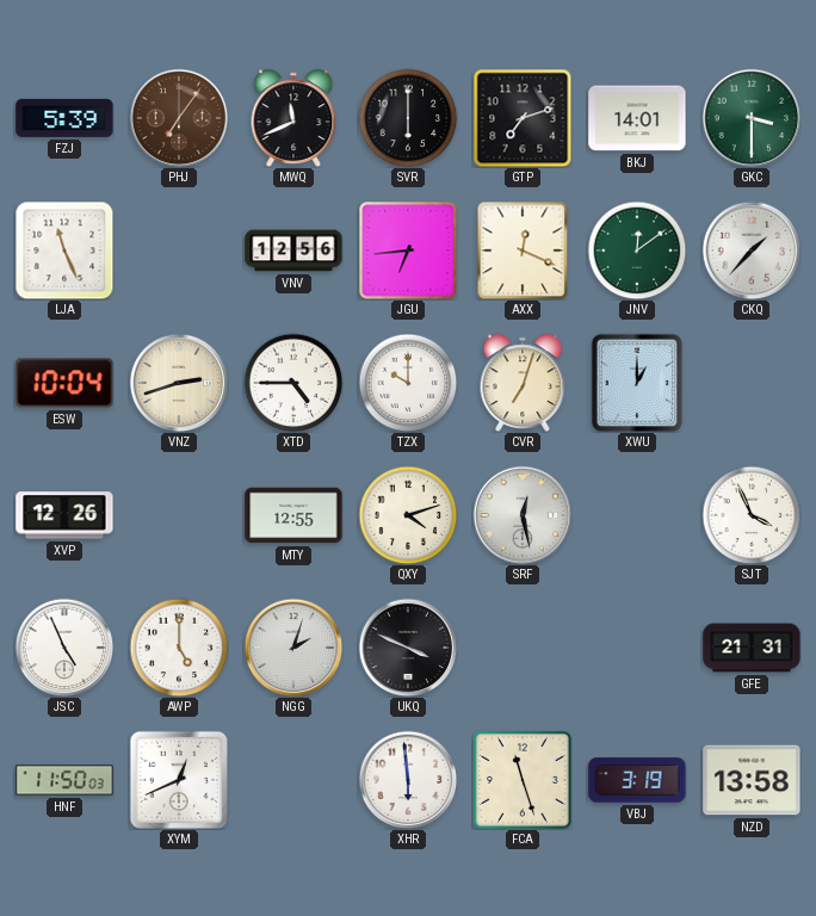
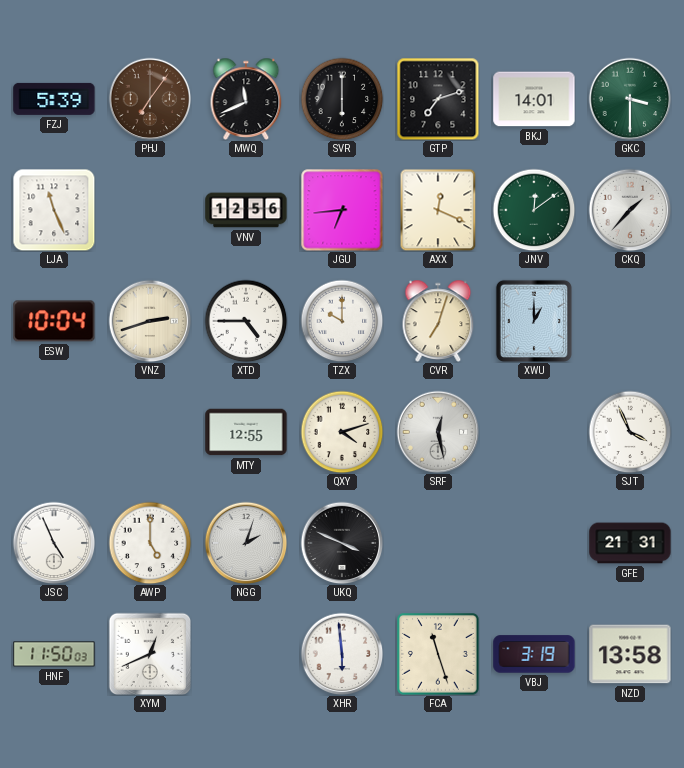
XVP: 12:26 -> none (64, 515)
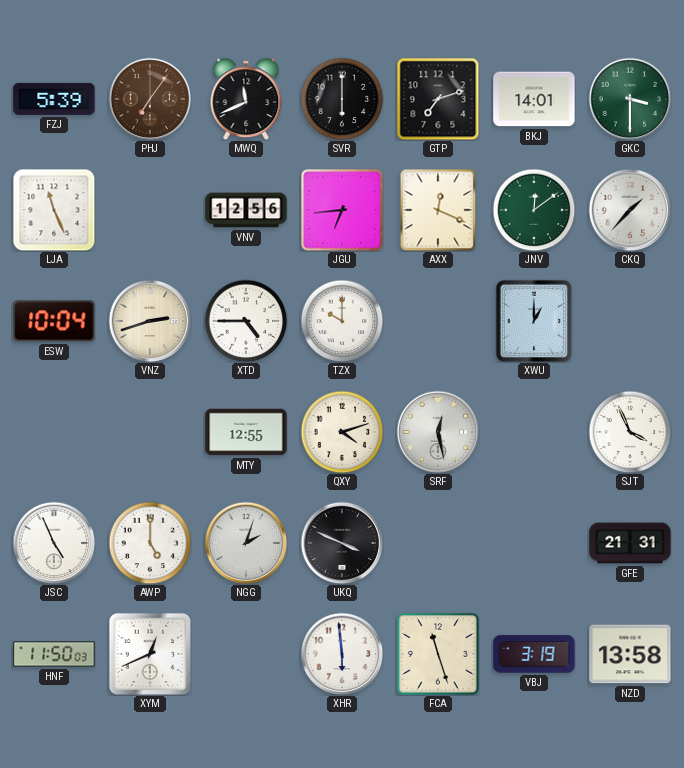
CVR: 7:03 -> none (438, 320)
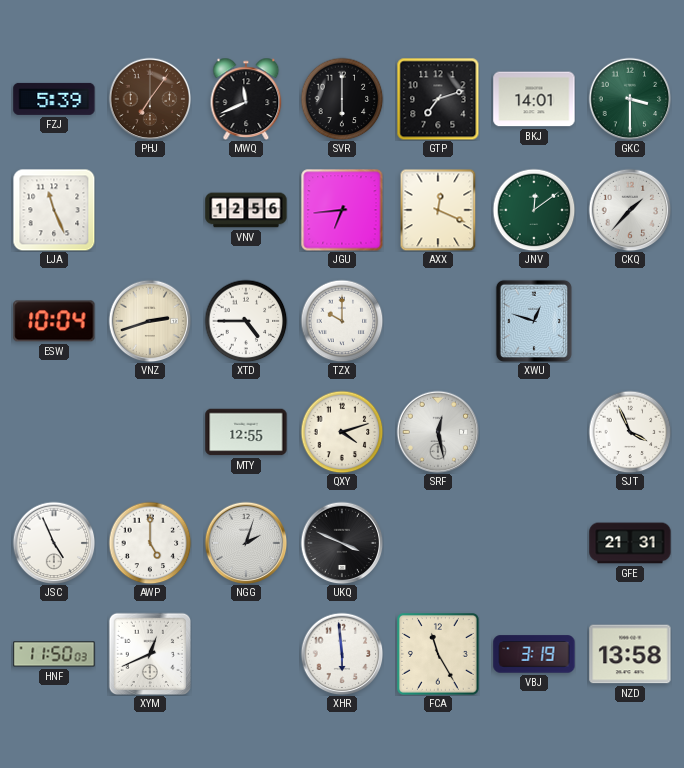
XWU: 1:00 -> 12:48 (534, 321)
FCA: 11:27 -> 11:25 (439, 655)
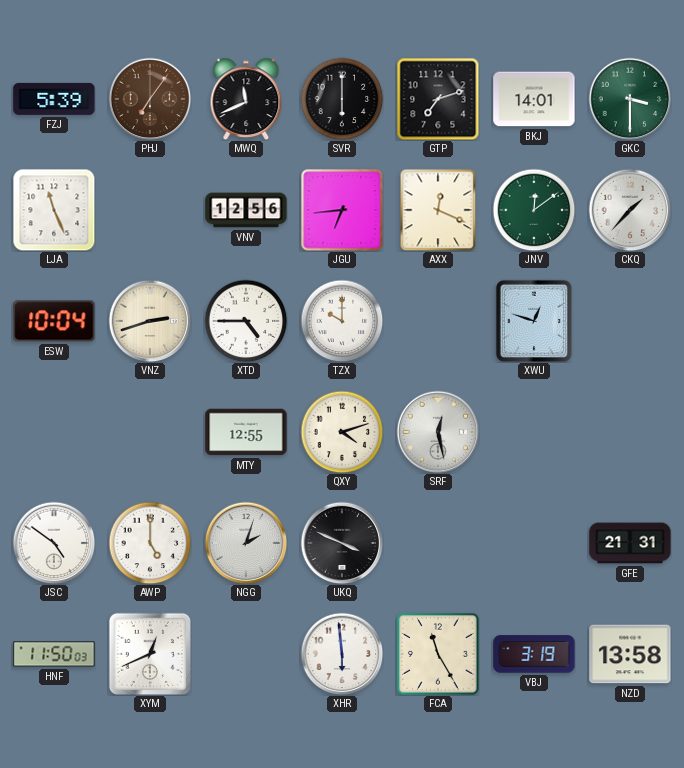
SJT: 3:56 -> none (630, 432)
JSC: 4:56 -> 4:51 (54, 543)
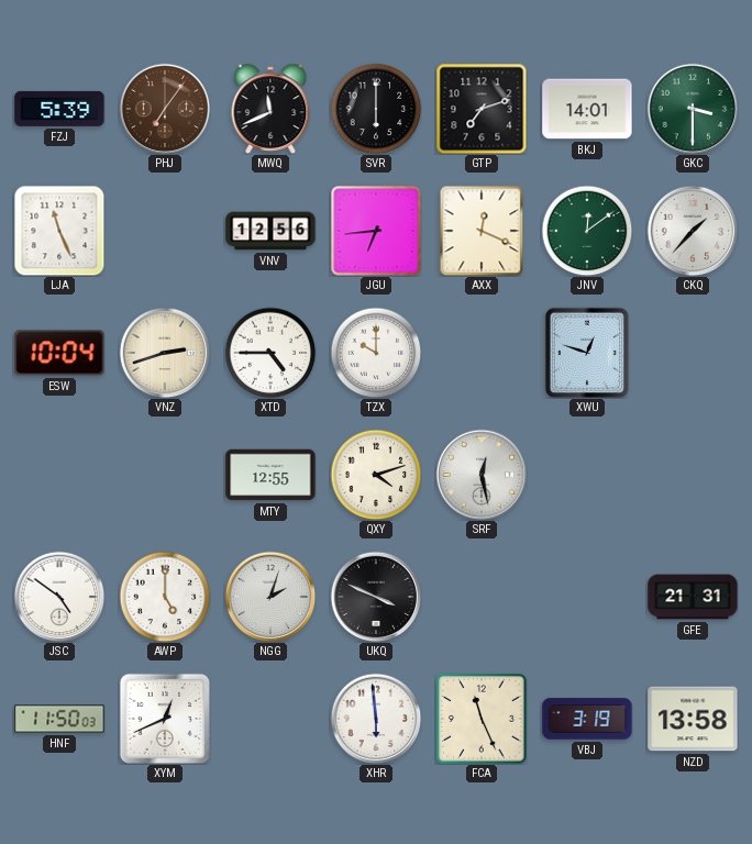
FCA: 11:25 -> 11:26 (483, 720)
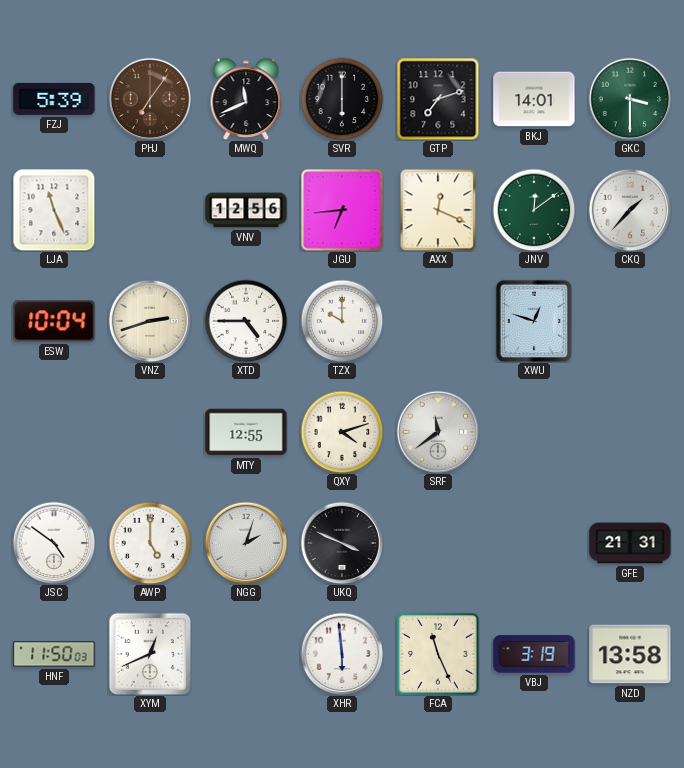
SRF: 12:28 -> 11:39 (438, 432)
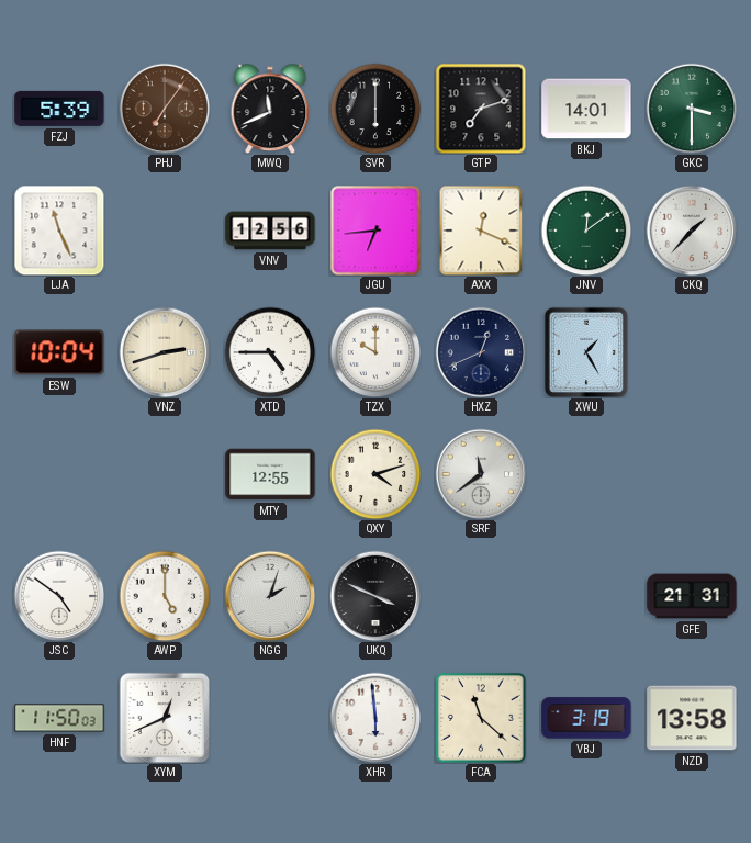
HXZ: none -> 12:41 (481, 352)
XWU: 12:48 -> 1:25 (586, 352)
FCA: 11:26 -> 11:22 (482, 719)
